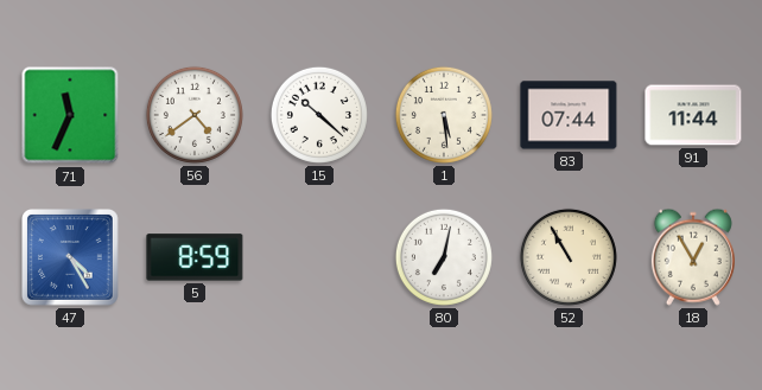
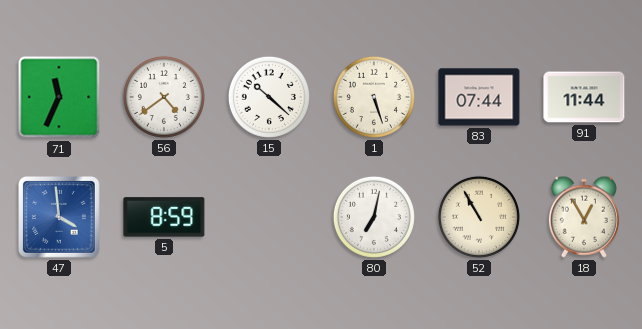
1: 5:29 -> 5:27 (374, 97)
47: 4:25 -> 3:59 (60, 218)
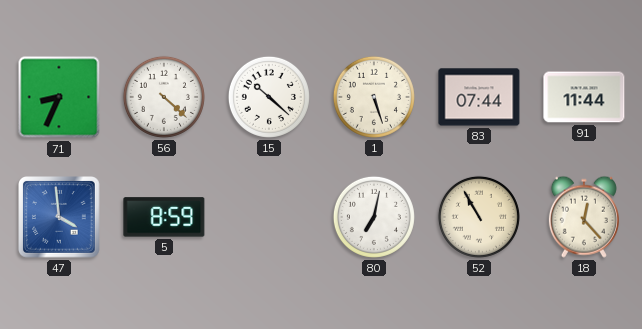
71: 11:34 -> 8:34 (59, 97)
56: 4:39 -> 4:22 (164, 97)
18: 12:55 -> 12:23 (584, 217)
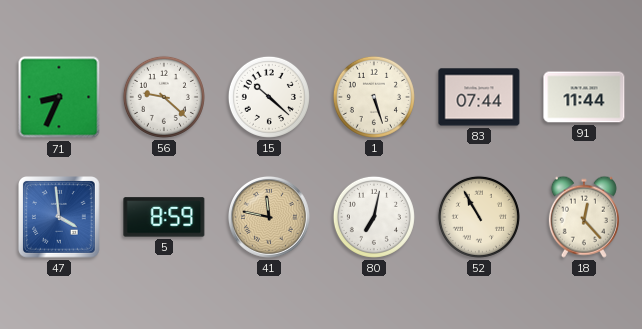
56: 4:22 -> 9:22 (164, 97)
41: none -> 11:47 (269, 217)
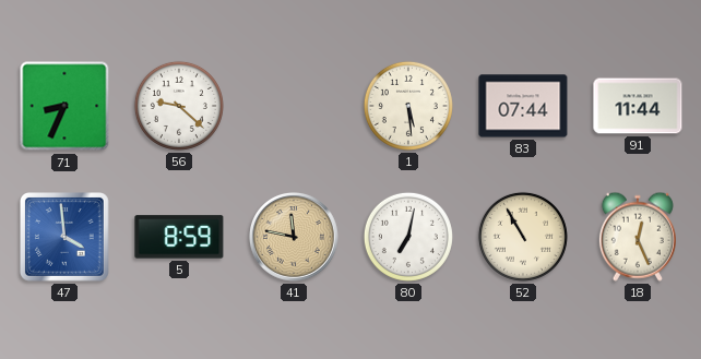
15: 10:22 -> none (269, 97)
1: 5:27 -> 5:29 (408, 106)
18: 12:23 -> 12:26 (638, 237)
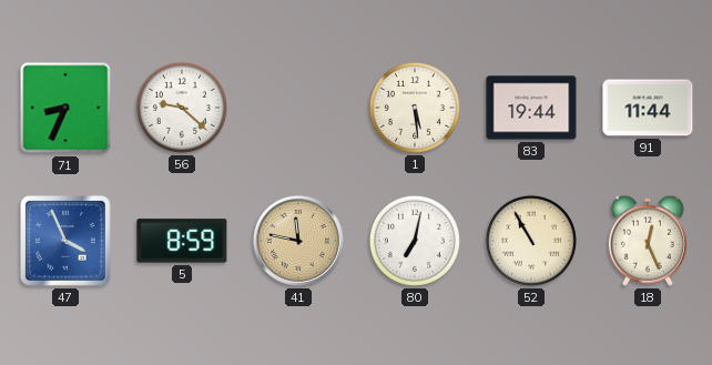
83: 07:44 -> 19:44 (531, 108)
47: 3:59 -> 3:56 (67, 242)
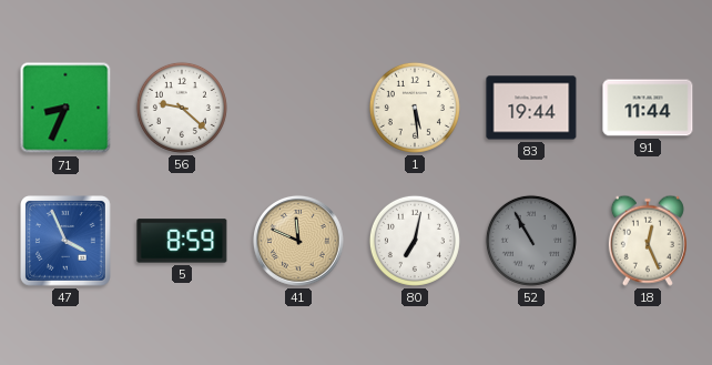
41: 11:47 -> 11:49 (298, 241)
52 dial: cream -> grey (531, 241)
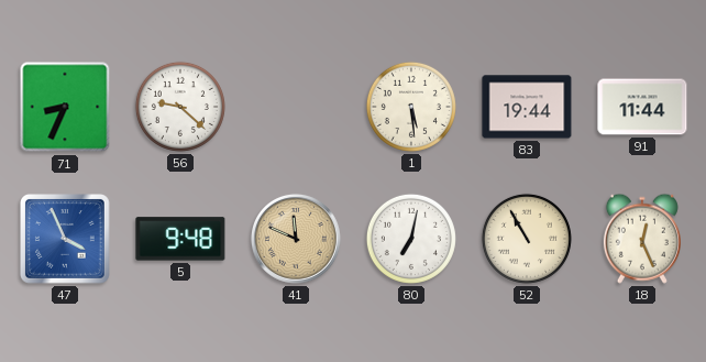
5: 8:59 -> 9:48 (180, 239)
52 dial: grey -> cream (527, 239)
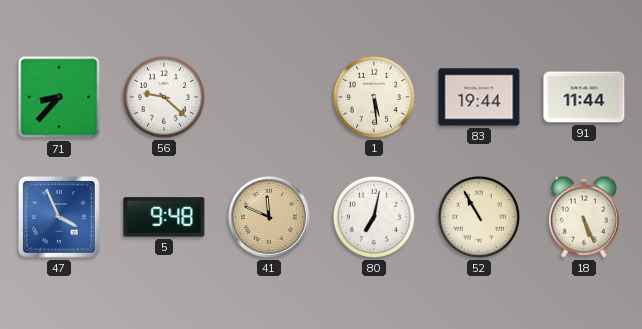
71: 8:34 -> 8:37 (59, 97)
18: 12:26 -> 5:26 (584, 217)
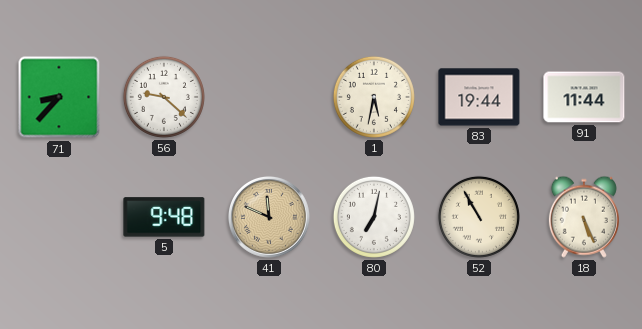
1: 5:29 -> 5:32 (374, 97)
47: 3:56 -> none (60, 218)
